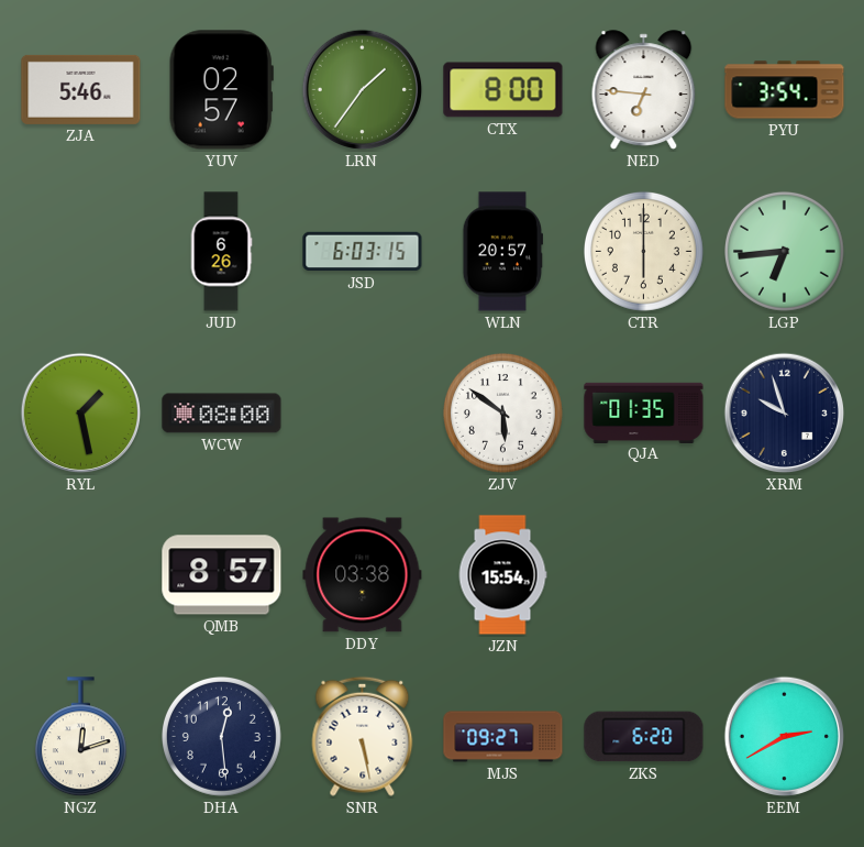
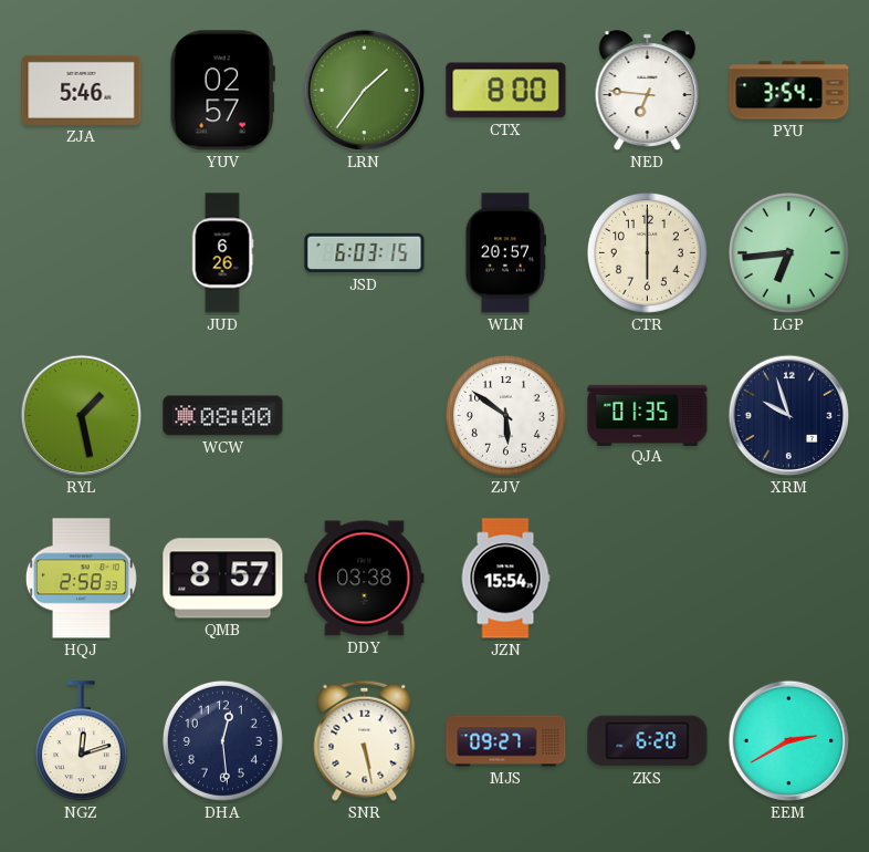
HQJ: none -> 2:58 (81, 579)
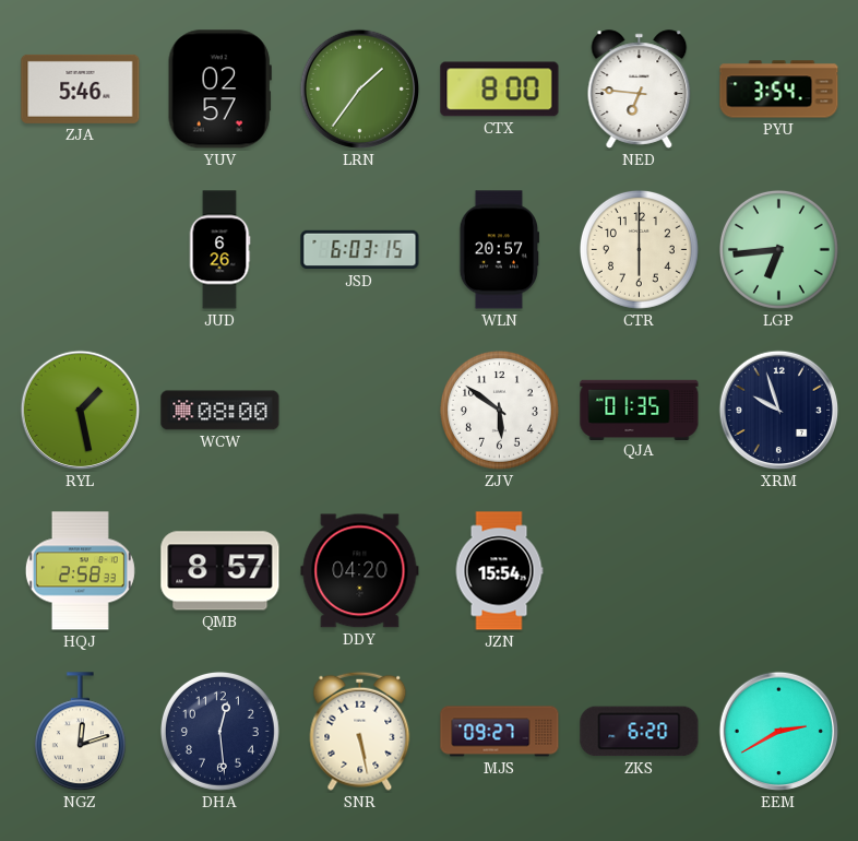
DDY: 03:38 -> 04:20 (360, 571)
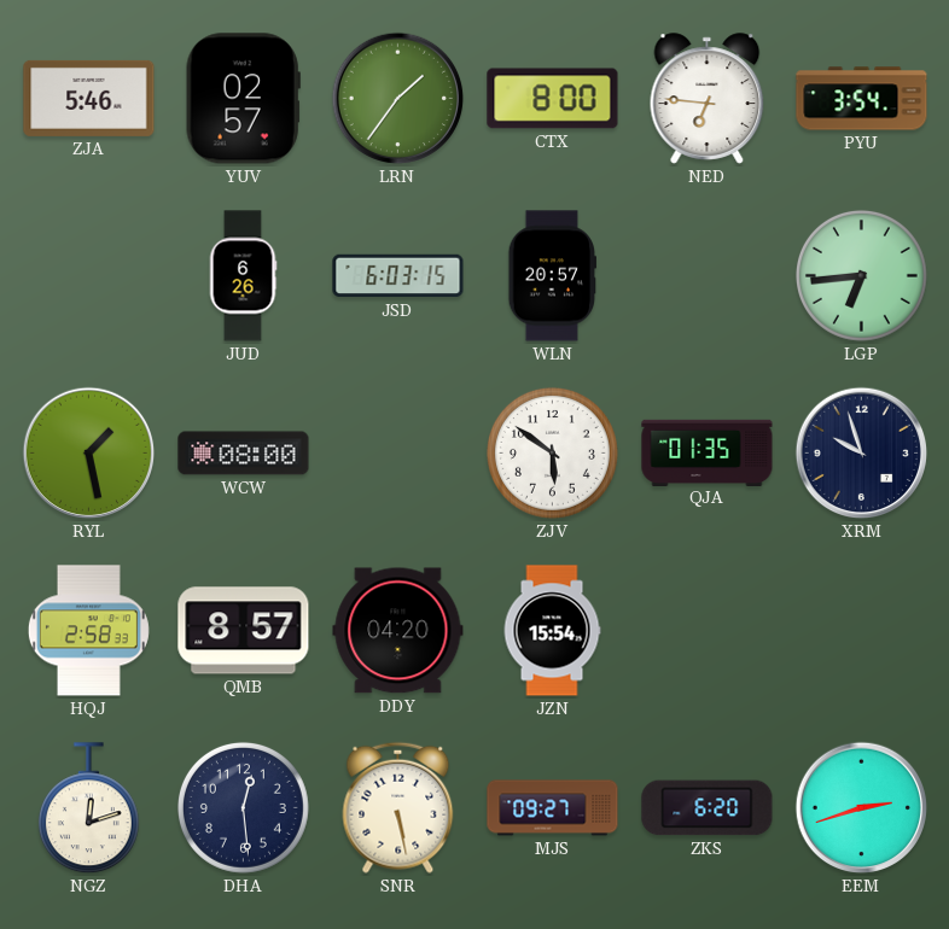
CTR: 6:00 -> none (639, 249)
EEM: 2:40 -> 2:42 (862, 808)
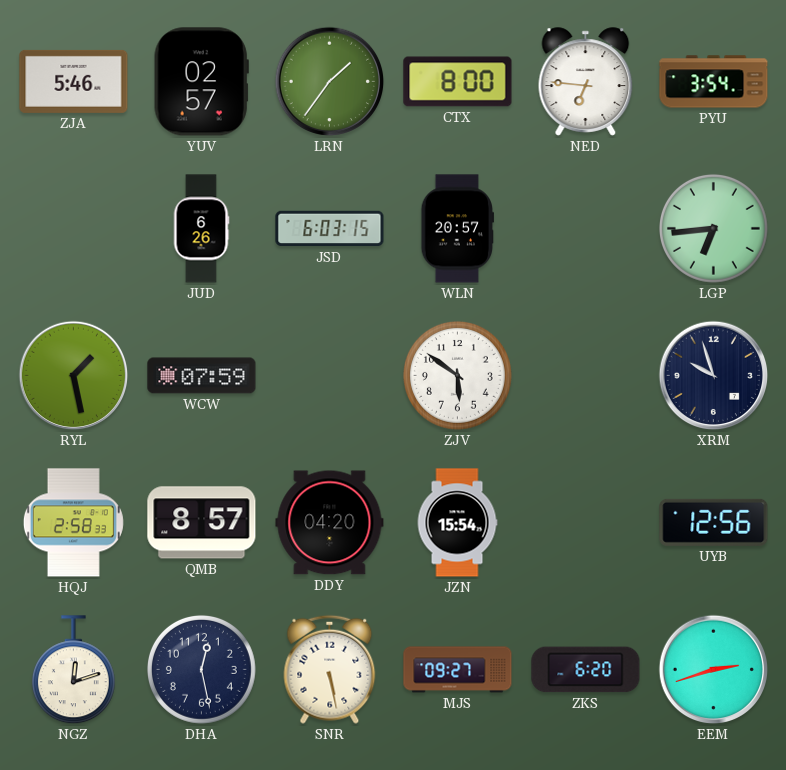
WCW: 08:00 -> 07:59 (202, 376)
QJA: 01:35 -> none (708, 452)
UYB: none -> 12:56 (714, 522)
DHA: 12:29 -> 12:28 (201, 669)
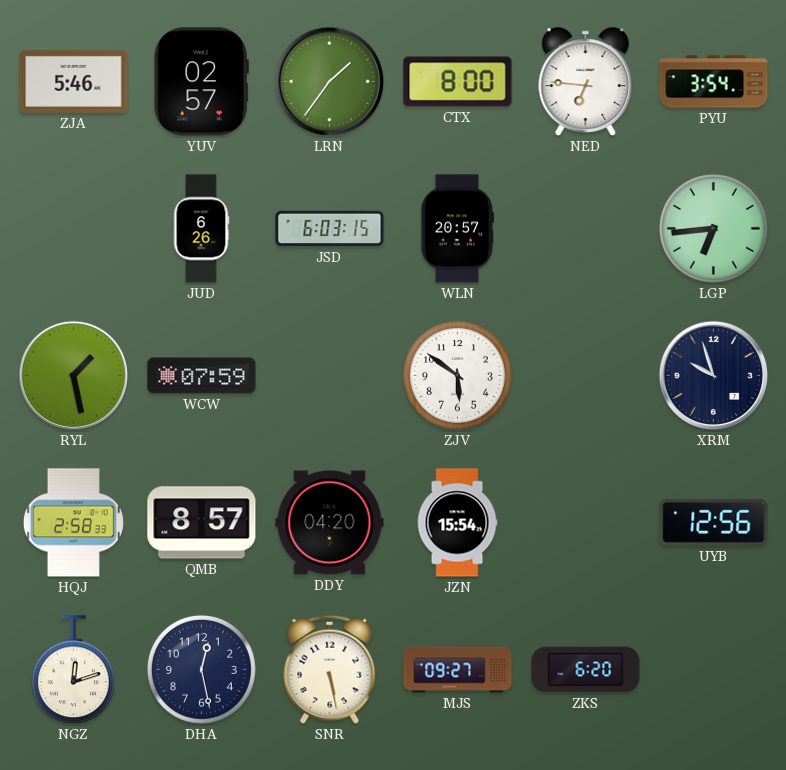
EEM: 2:42 -> none (714, 670)
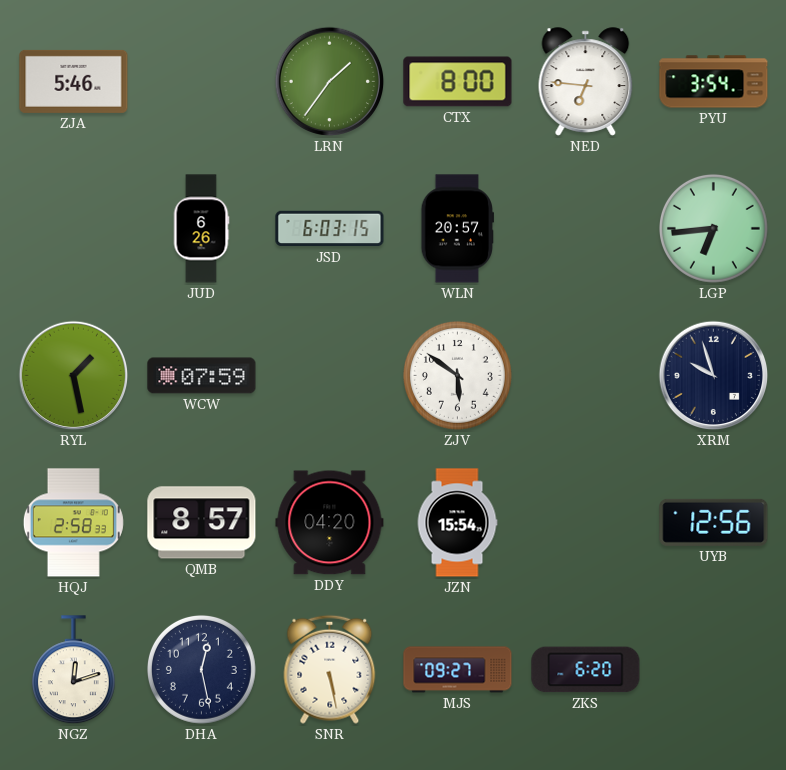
YUV: 02:57 -> none (201, 82)
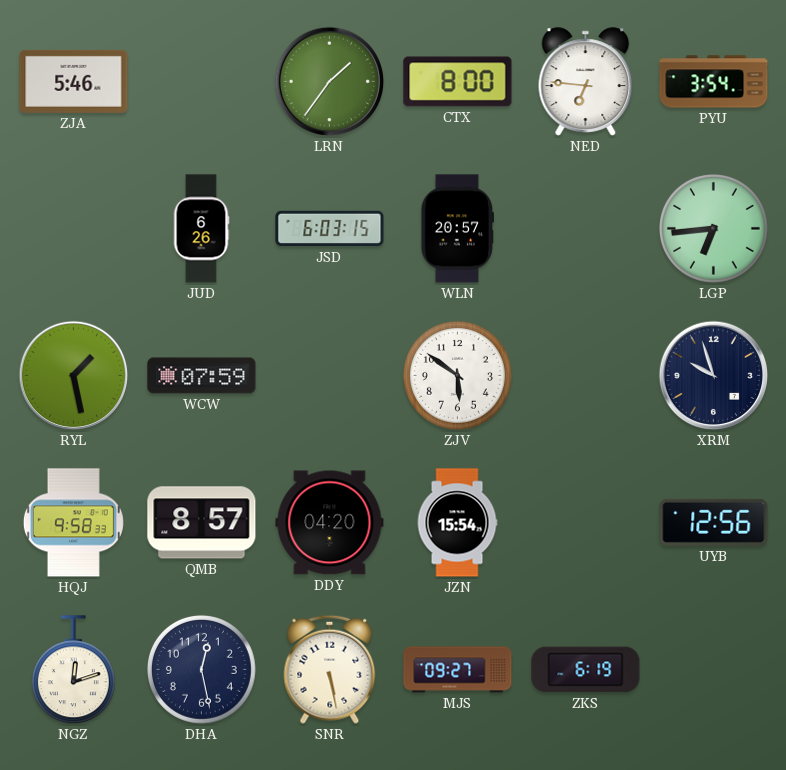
HQJ: 2:58 -> 9:58 (73, 523)
ZKS: 6:20 -> 6:19 (586, 670)
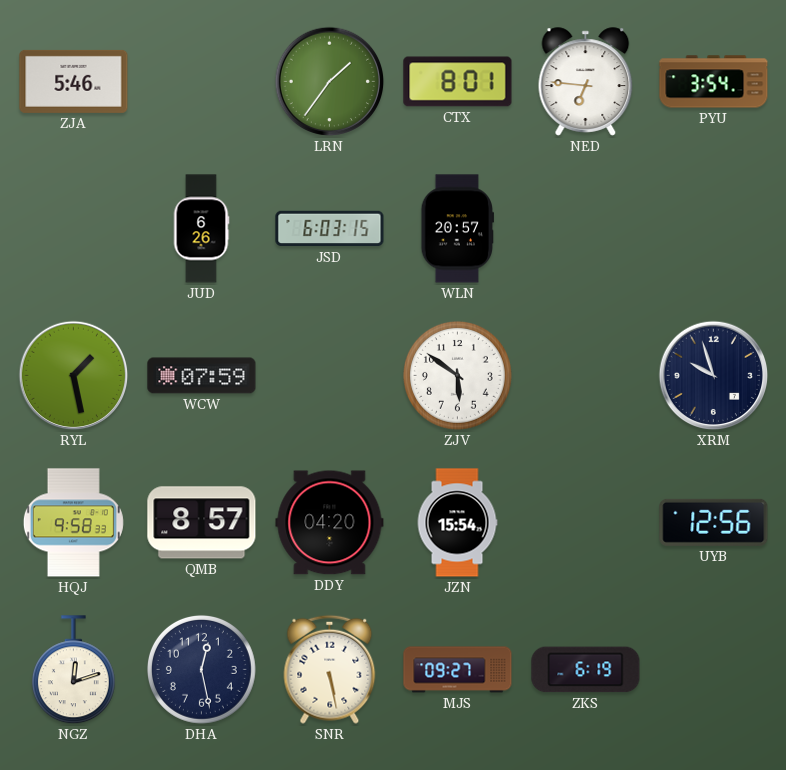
CTX: 8:00 -> 8:01 (458, 82)
LGP: 6:44 -> none (713, 228)
